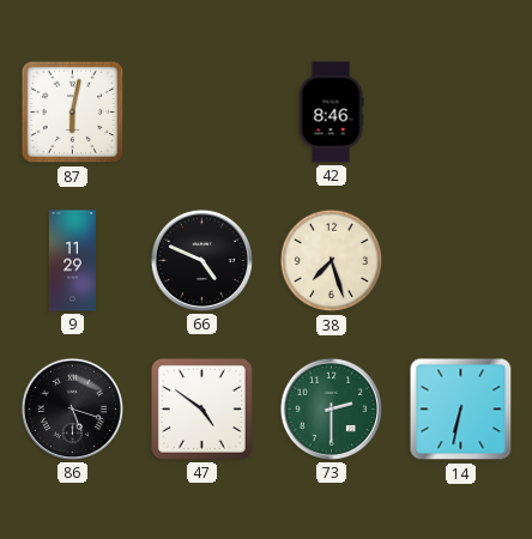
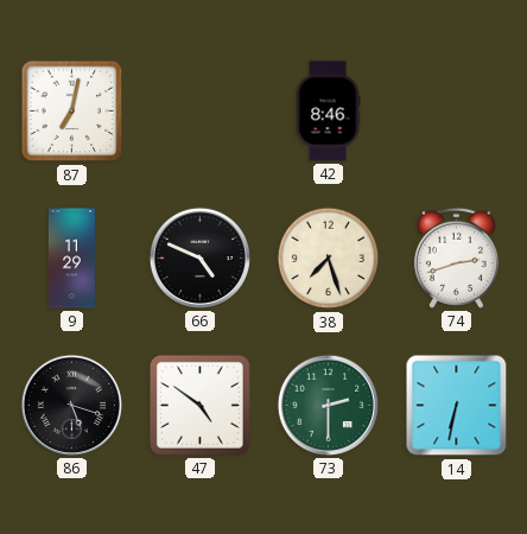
87: 6:02 -> 7:02 (72, 112)
74: none -> 2:42 (456, 258)
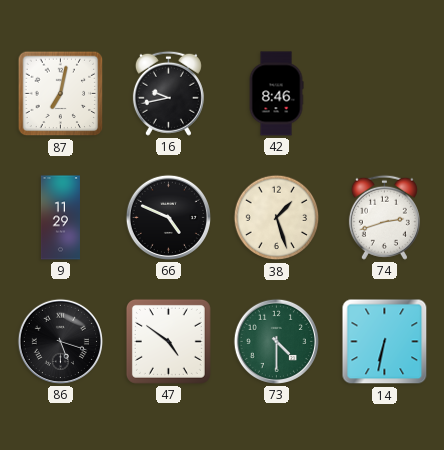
16: none -> 9:43 (168, 93)
38: 7:27 -> 1:27 (277, 218)
73: 2:30 -> 4:30 (276, 341)
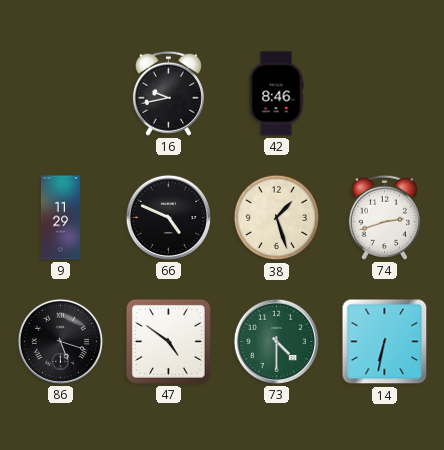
87: 7:02 -> none (61, 94)
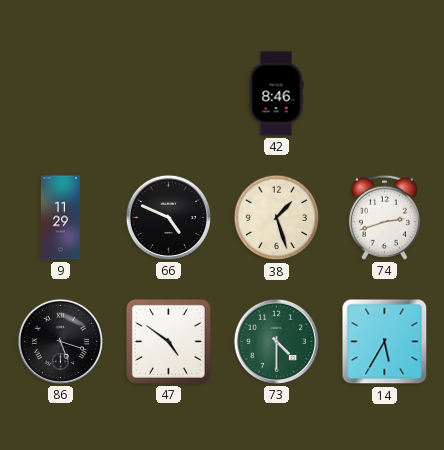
16: 9:43 -> none (168, 93)
14: 6:32 -> 5:35 (385, 342)
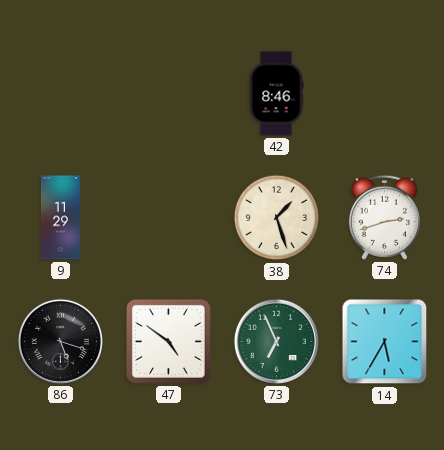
66: 4:49 -> none (168, 217)
73: 4:30 -> 6:56 (276, 341)
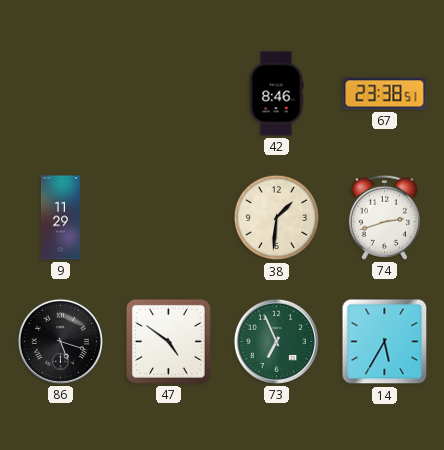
67: none -> 23:38 (385, 94)
38: 1:27 -> 1:31 (277, 218)
